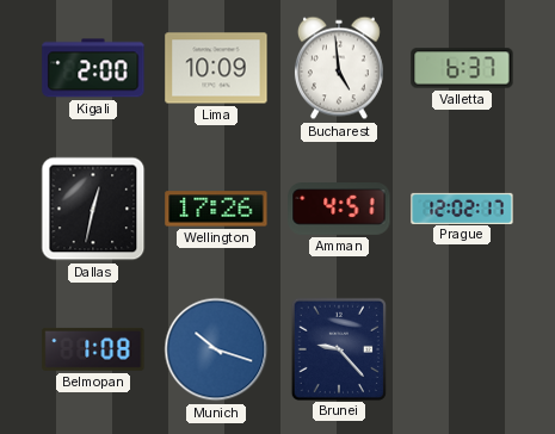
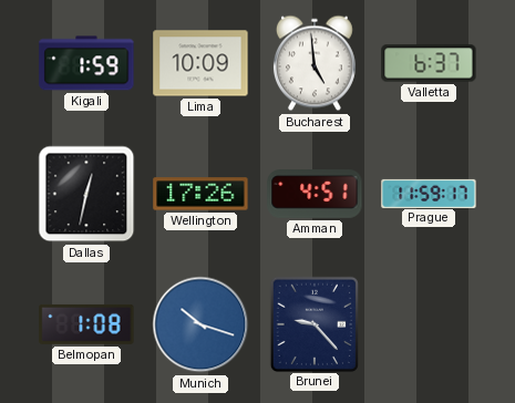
Kigali: 2:00 -> 1:59 (86, 63)
Prague: 12:02 -> 11:59 (429, 193)
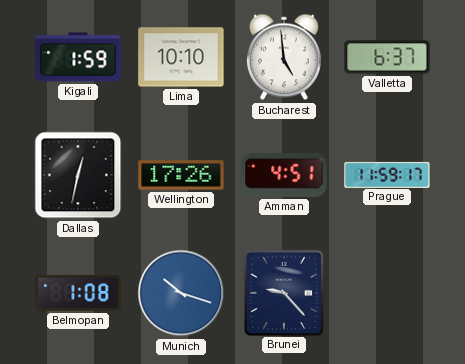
Lima: 10:09 -> 10:10 (181, 57)
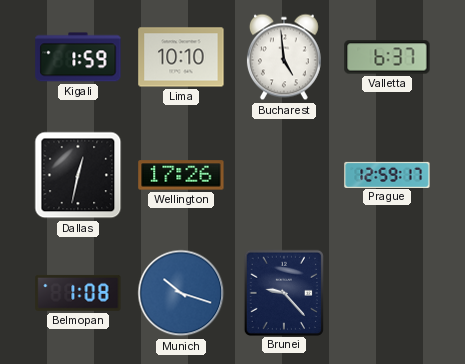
Amman: 4:51 -> none (284, 176)
Prague: 11:59 -> 12:59 (387, 174)
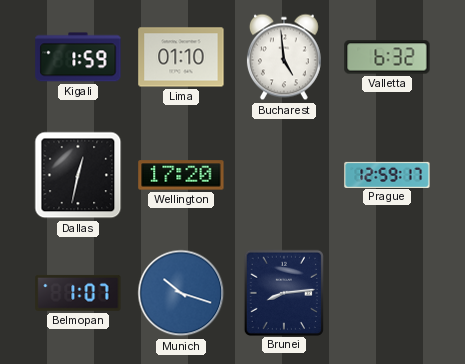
Lima: 10:10 -> 01:10 (181, 57)
Valletta: 6:37 -> 6:32 (387, 57)
Wellington: 17:26 -> 17:20 (181, 175)
Belmopan: 1:08 -> 1:07 (78, 293)
Brunei: 9:23 -> 8:14 (283, 292)
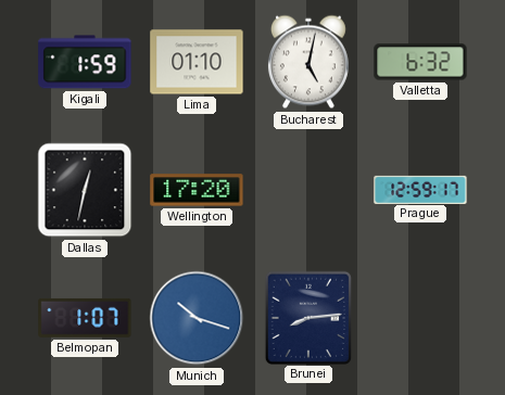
Bucharest: 4:59 -> 5:02 (308, 62)
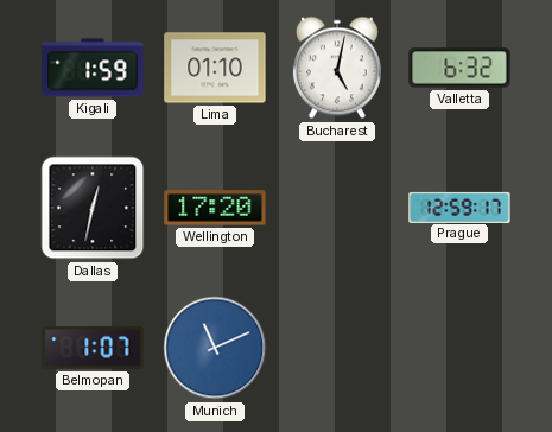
Munich: 10:18 -> 11:11 (215, 348)
Brunei: 8:14 -> none (307, 317)
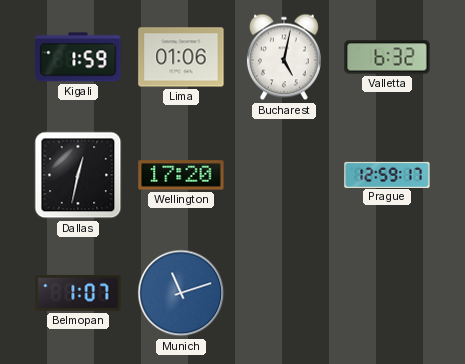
Lima: 01:10 -> 01:06 (181, 57)
Munich: 11:11 -> 11:12 (181, 293)
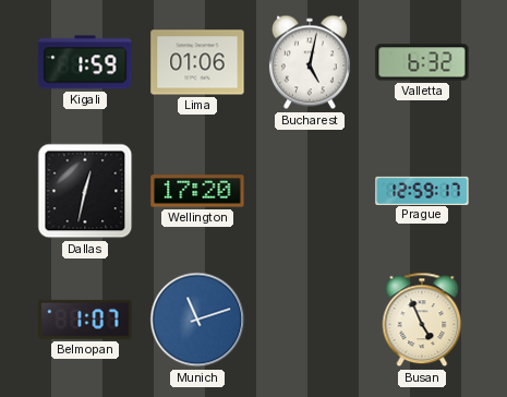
Busan: none -> 4:56 (422, 320)
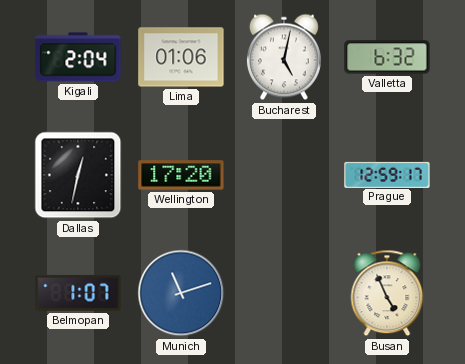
Kigali: 1:59 -> 2:04 (78, 57)
